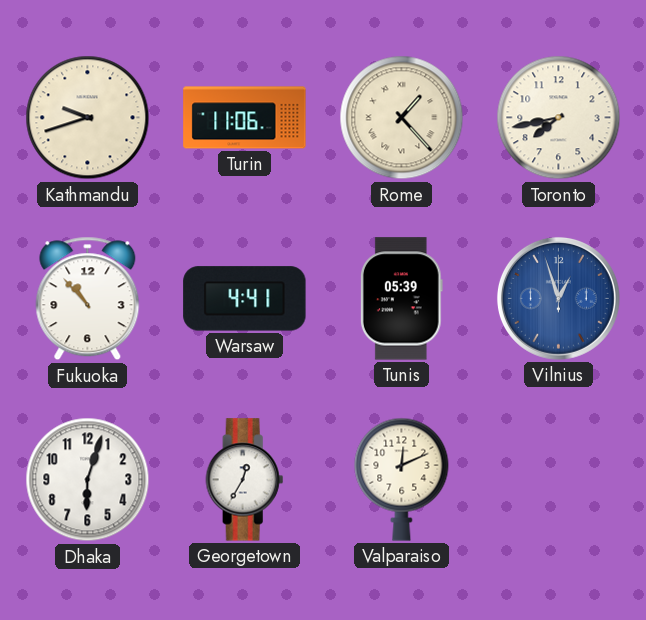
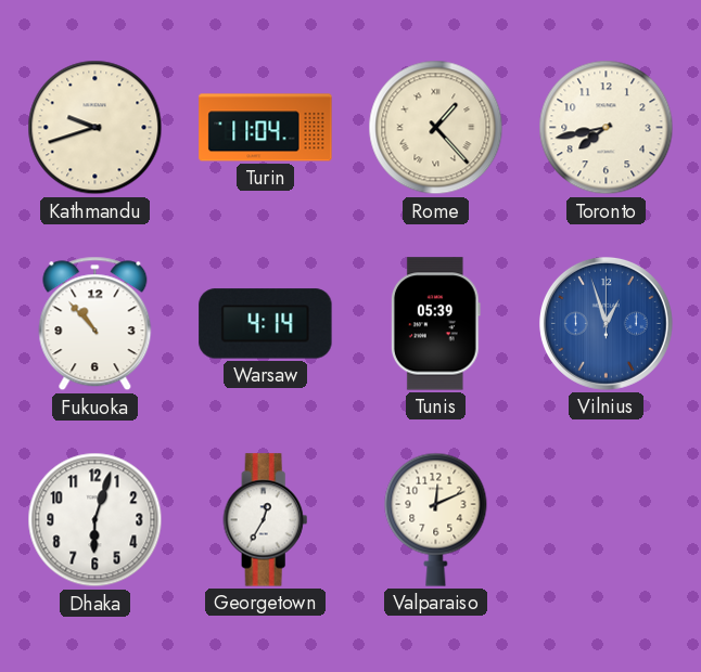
Turin: 11:06 -> 11:04 (266, 128)
Warsaw: 4:41 -> 4:14 (266, 324)
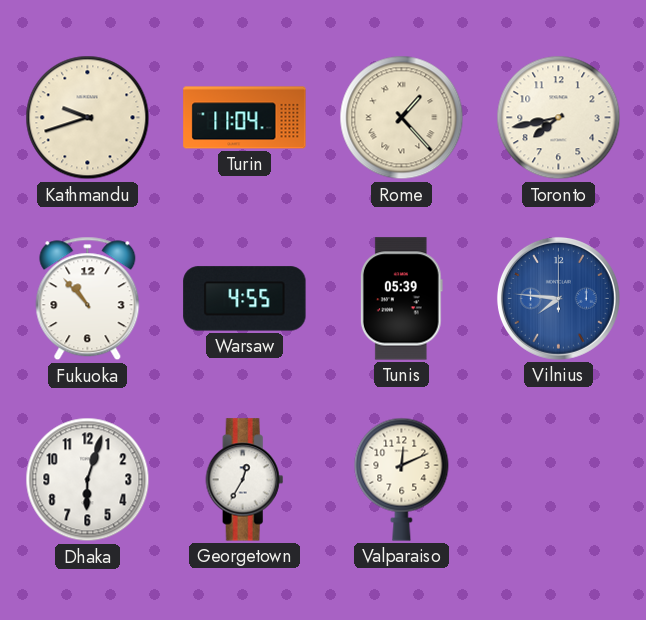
Warsaw: 4:14 -> 4:55 (245, 299)
Vilnius: 12:57 -> 7:46 (558, 298)
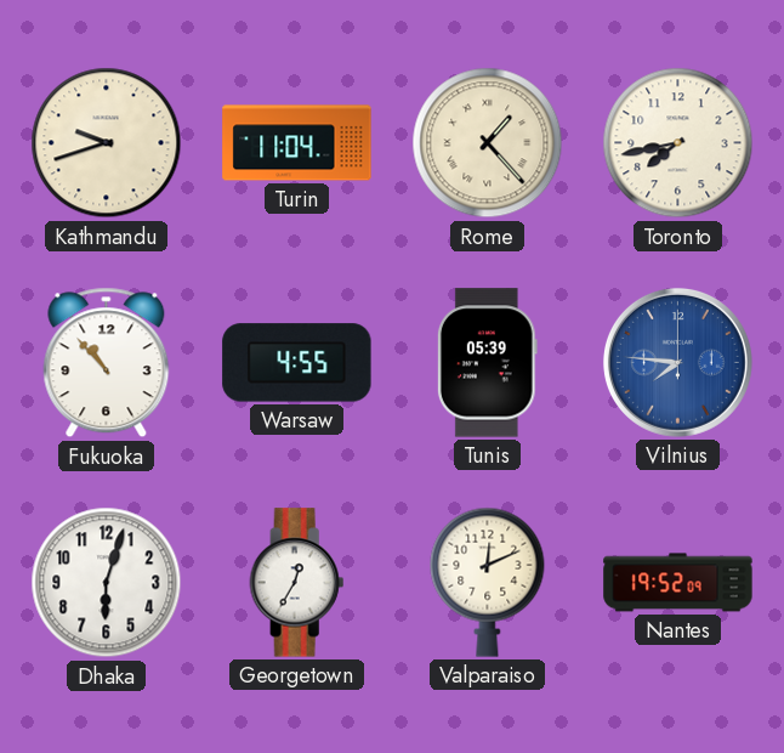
Nantes: none -> 19:52 (678, 583)
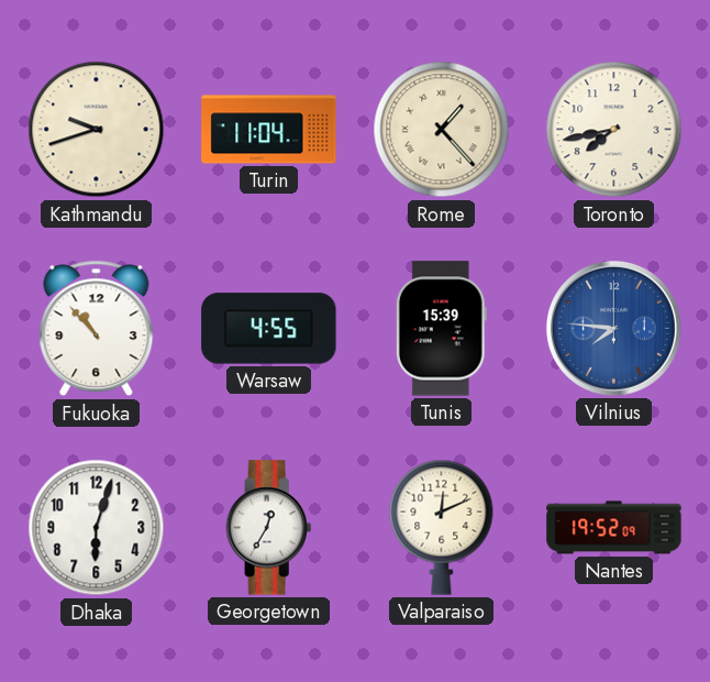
Tunis: 05:39 -> 15:39 (441, 329)
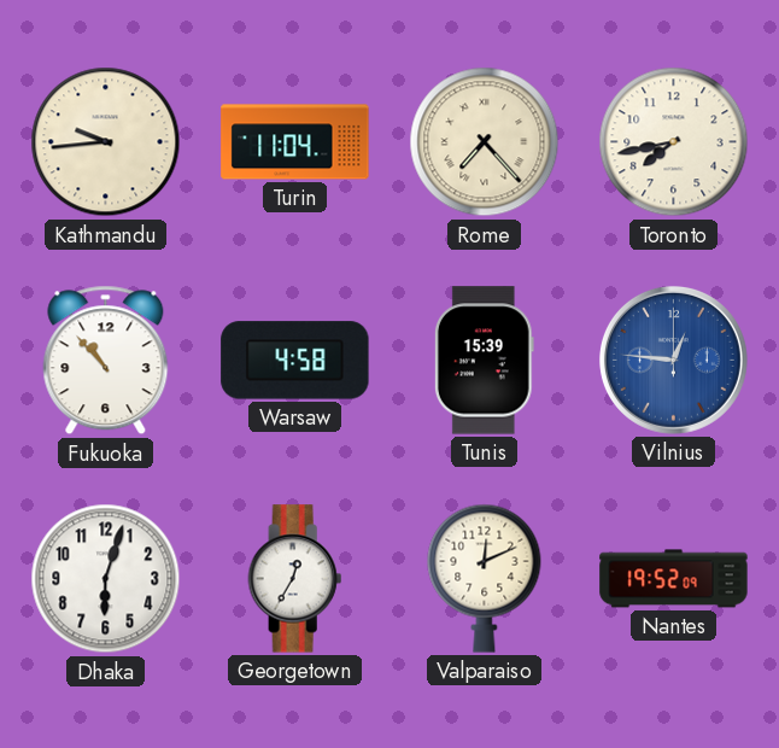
Kathmandu: 9:42 -> 9:44 (106, 142)
Rome: 1:23 -> 7:23 (485, 142)
Warsaw: 4:55 -> 4:58 (295, 361)
Vilnius: 7:46 -> 12:46 (673, 360)
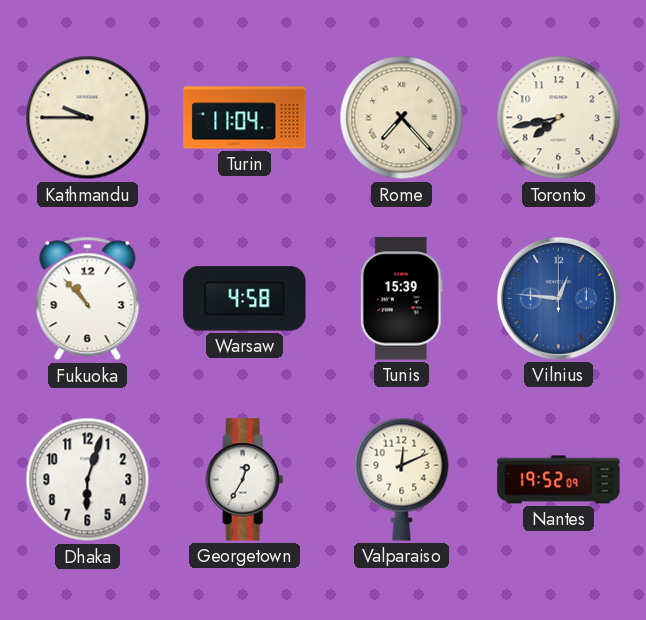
Kathmandu: 9:44 -> 9:45 (88, 118)
